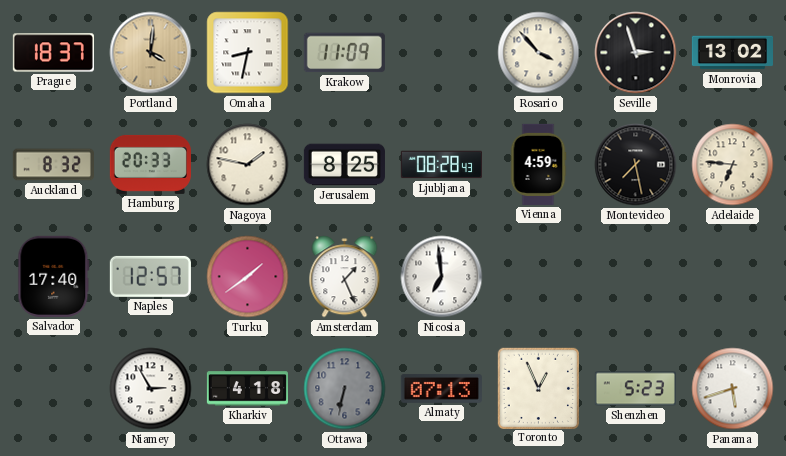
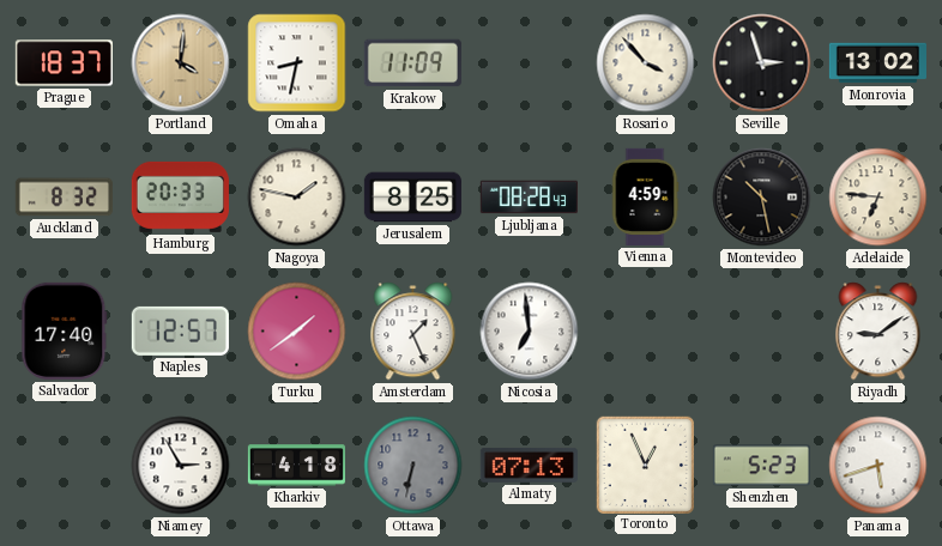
Montevideo: 7:28 -> 10:28 (762, 198)
Riyadh: none -> 9:09 (878, 332)
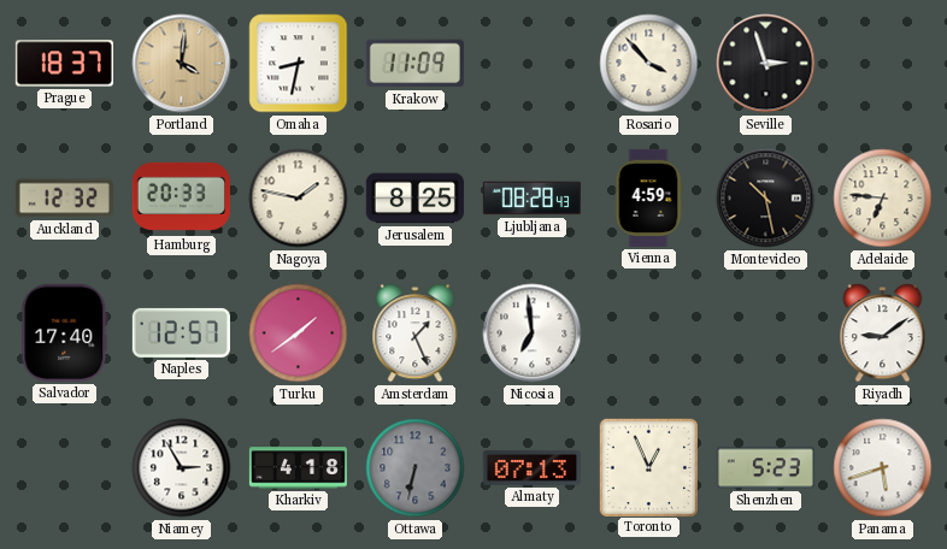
Monrovia: 13:02 -> none (877, 63)
Auckland: 8:32 -> 12:32 (64, 199)
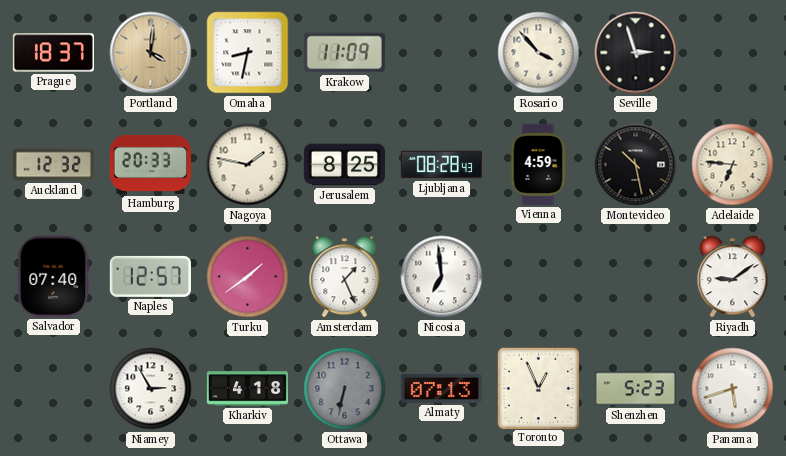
Salvador: 17:40 -> 07:40 (54, 276)
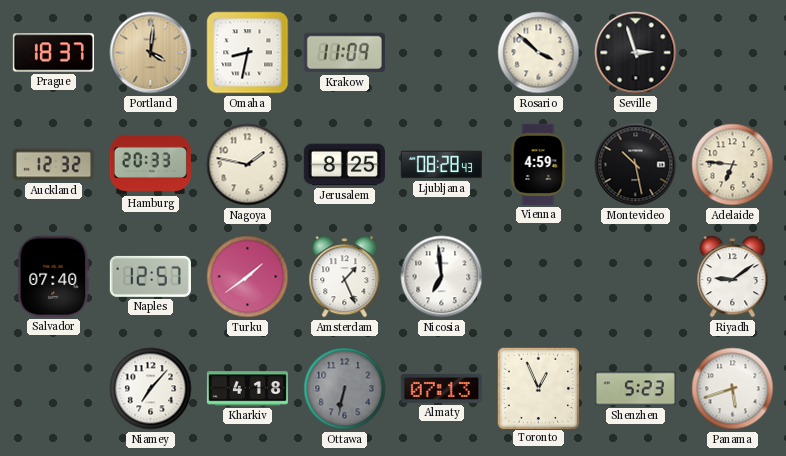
Rosario: 3:53 -> 3:52 (539, 53)
Niamey: 2:55 -> 7:07 (151, 389)
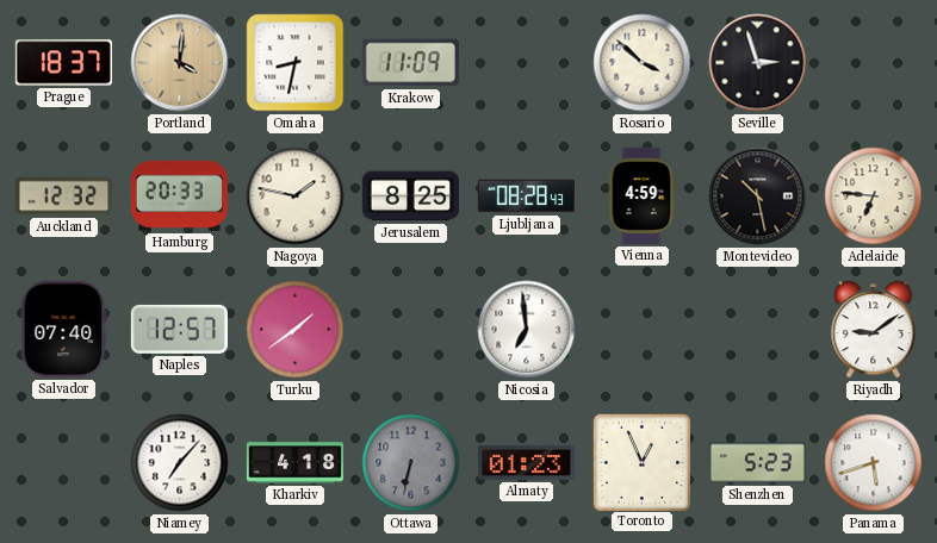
Amsterdam: 1:26 -> none (345, 277)
Almaty: 07:13 -> 01:23 (526, 462)
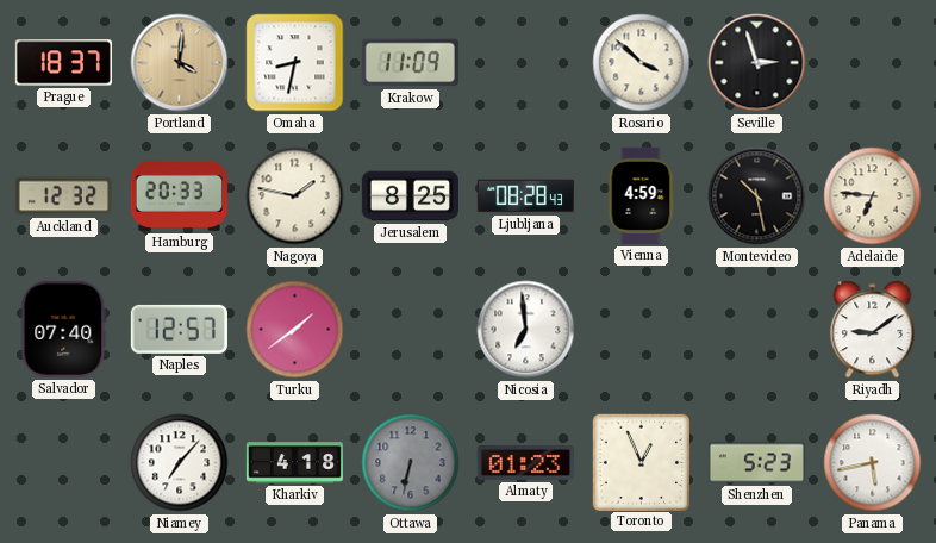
Panama: 5:42 -> 5:43 (873, 463)
